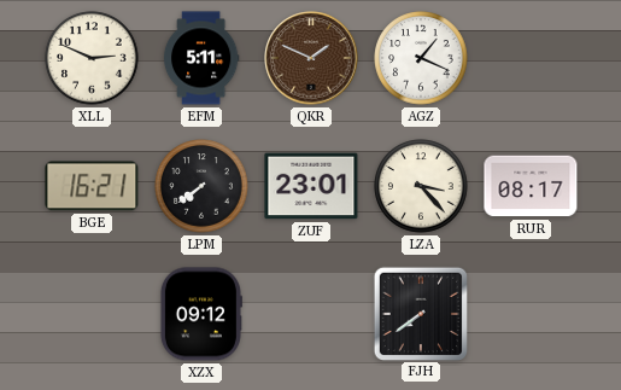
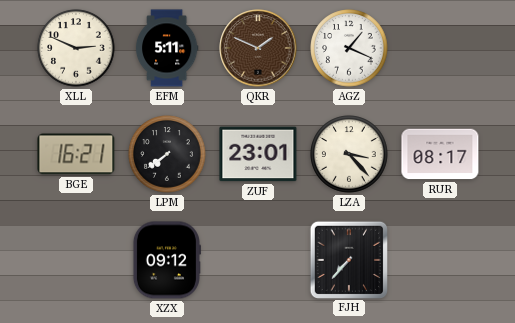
FJH: 7:39 -> 7:37 (348, 259)
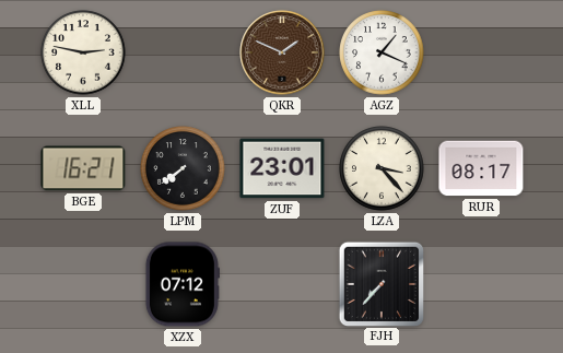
XLL: 2:49 -> 2:47 (83, 52)
EFM: 5:11 -> none (167, 48)
XZX: 09:12 -> 07:12 (181, 284)
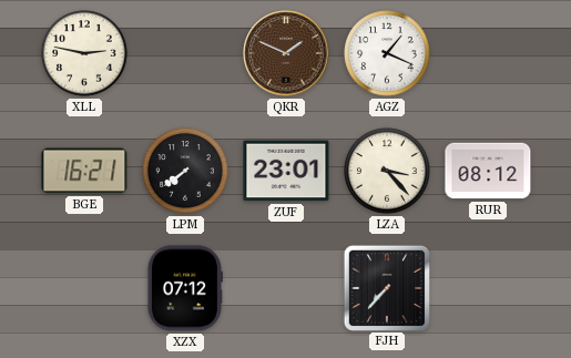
RUR: 08:17 -> 08:12 (488, 171)
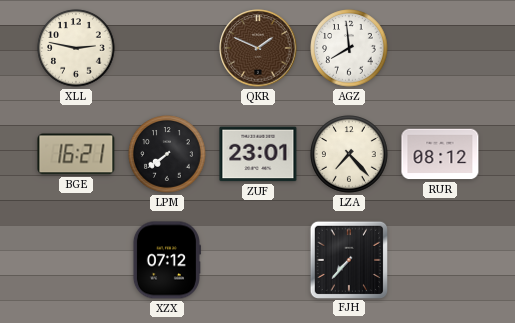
AGZ: 1:19 -> 7:59 (349, 48)
LZA: 3:23 -> 7:23 (349, 154)
